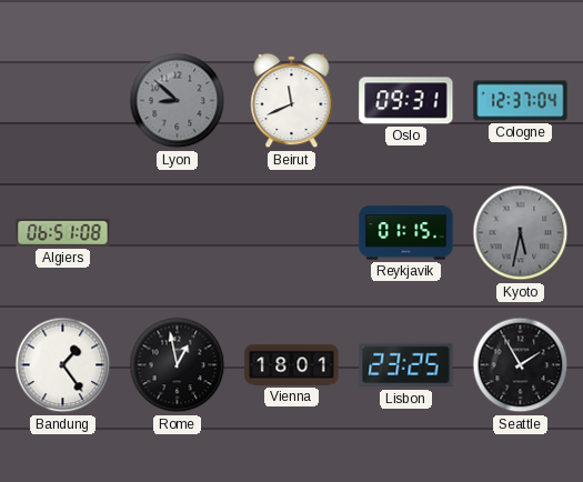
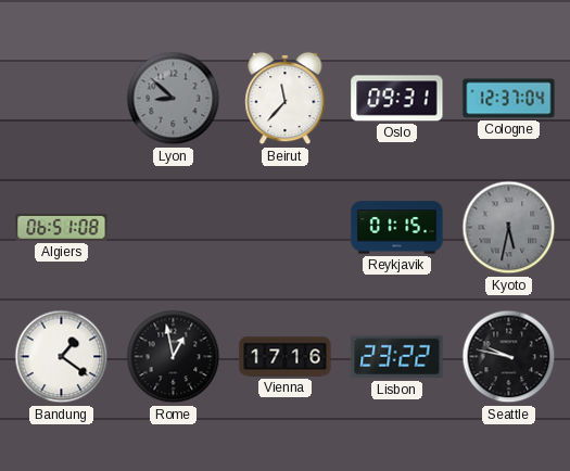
Beirut: 11:41 -> 11:37 (286, 99)
Bandung: 1:24 -> 1:21 (62, 357)
Vienna: 18:01 -> 17:16 (286, 357)
Lisbon: 23:25 -> 23:22 (397, 357)
Seattle: 1:55 -> 9:47 (509, 357)
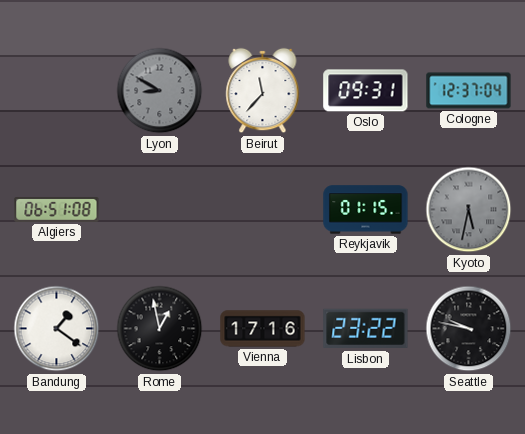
Lyon: 8:52 -> 8:50 (160, 91)
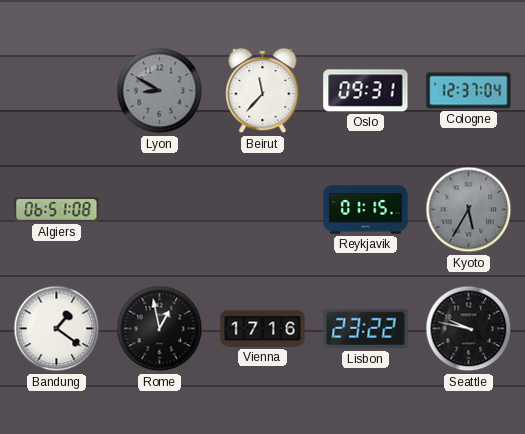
Kyoto: 5:32 -> 5:35 (469, 210)
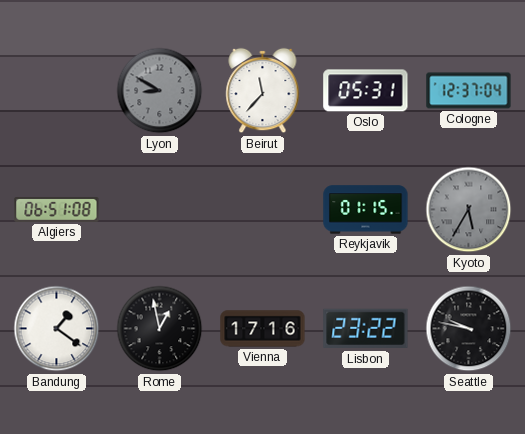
Oslo: 09:31 -> 05:31 (366, 91)
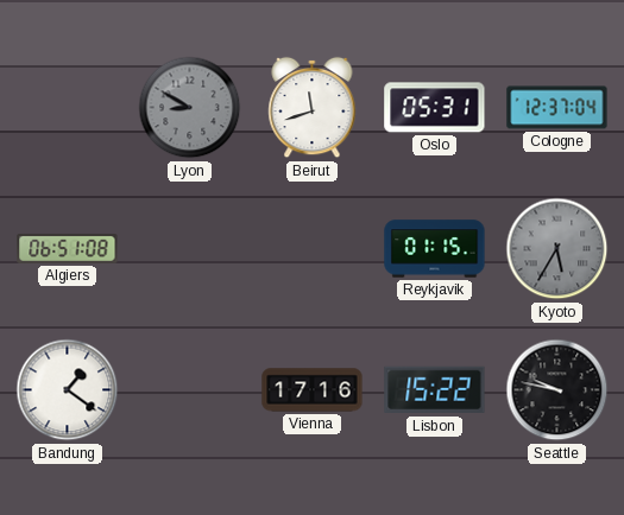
Beirut: 11:37 -> 11:42 (313, 108)
Rome: 12:58 -> none (160, 329)
Lisbon: 23:22 -> 15:22 (435, 390)
